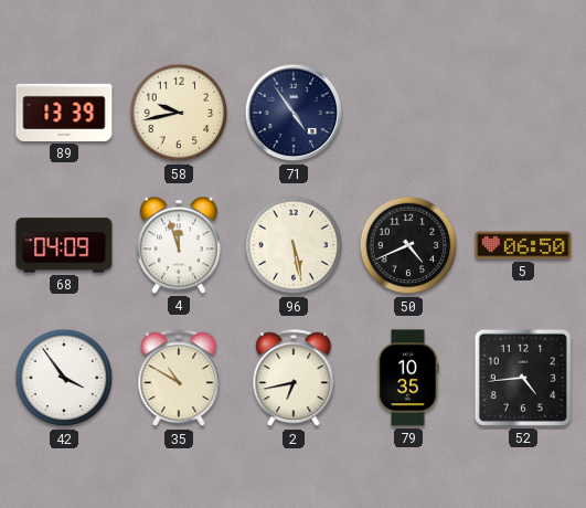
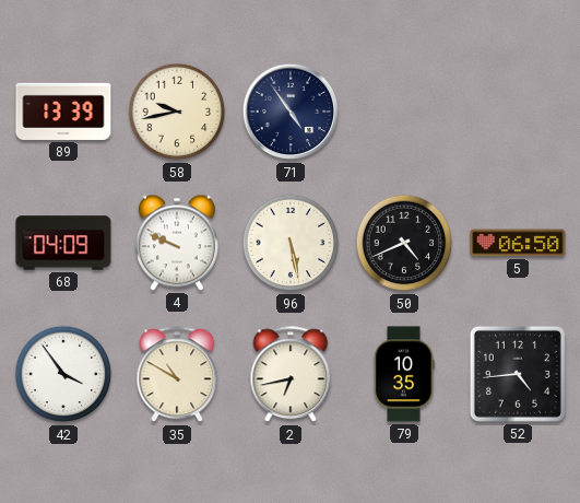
4: 11:57 -> 9:49 (177, 243)
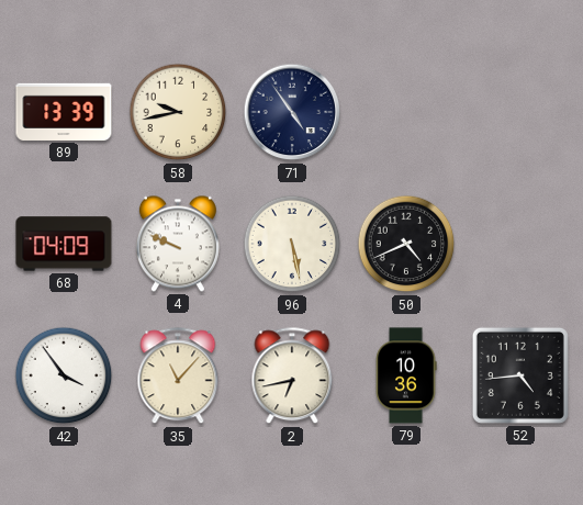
5: 06:50 -> none (518, 243)
35: 10:50 -> 11:07 (178, 377)
79: 10:35 -> 10:36 (406, 375)
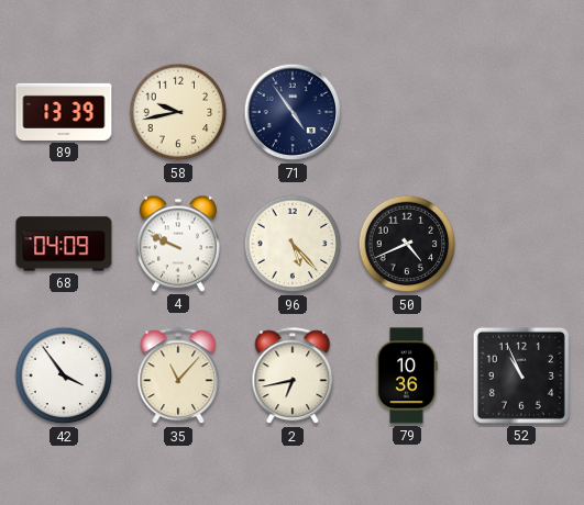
96: 5:28 -> 5:23 (293, 244)
52: 4:44 -> 10:56 (521, 375)
